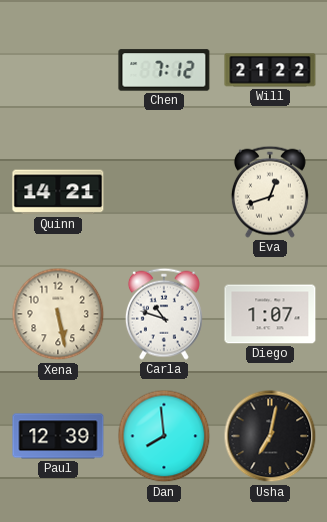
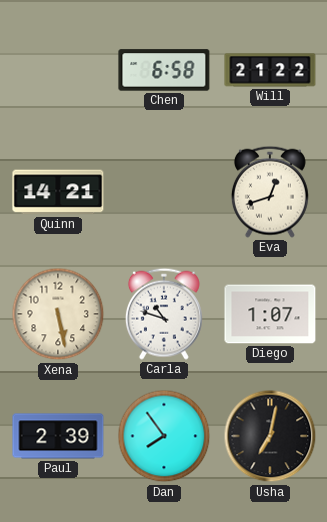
Chen: 7:12 -> 6:58 (164, 70)
Paul: 12:39 -> 2:39 (58, 436)
Dan: 7:59 -> 7:54 (164, 436)
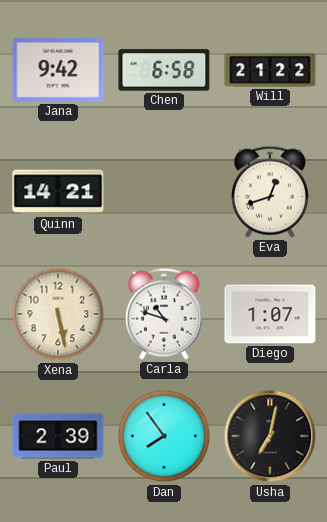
Jana: none -> 9:42 (58, 71)
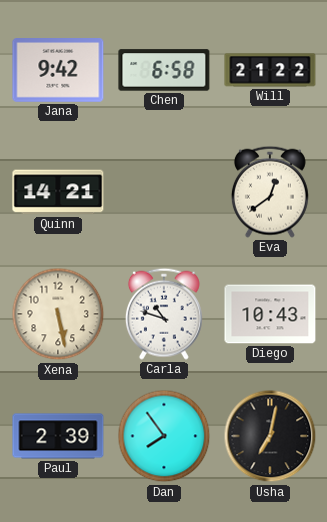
Eva: 12:42 -> 12:39 (270, 192)
Diego: 1:07 -> 10:43 (270, 314)
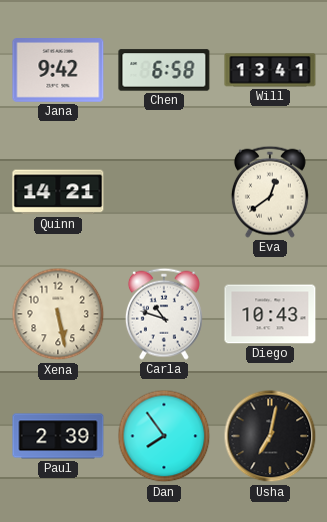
Will: 21:22 -> 13:41 (270, 70)
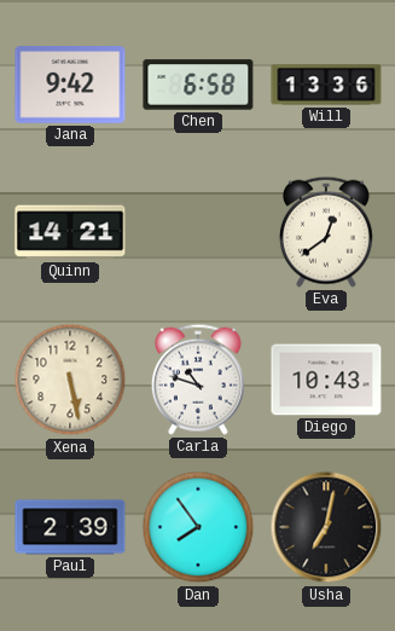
Will: 13:41 -> 13:36 (326, 85)
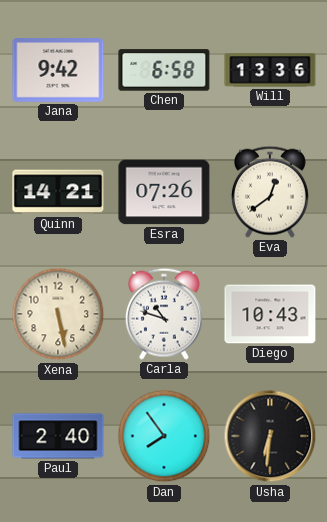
Esra: none -> 07:26 (164, 192)
Paul: 2:39 -> 2:40 (58, 436)
Usha: 7:02 -> 6:31 (270, 436)
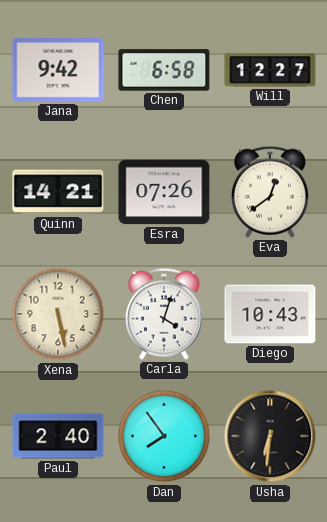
Will: 13:36 -> 12:27 (270, 70)
Carla: 10:48 -> 4:03 (164, 314)
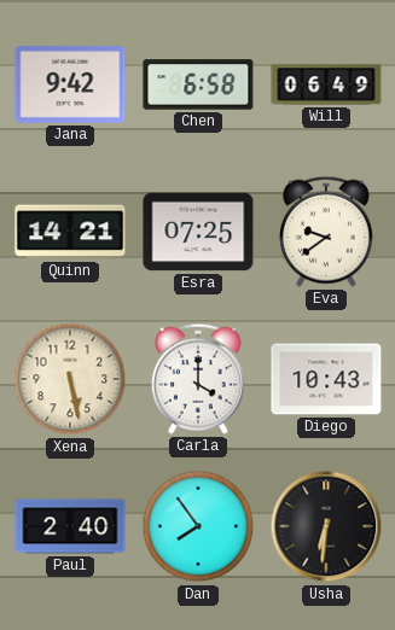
Will: 12:27 -> 06:49 (326, 84)
Esra: 07:26 -> 07:25 (198, 232)
Eva: 12:39 -> 9:39 (326, 232)
Carla: 4:03 -> 4:00 (198, 379)
